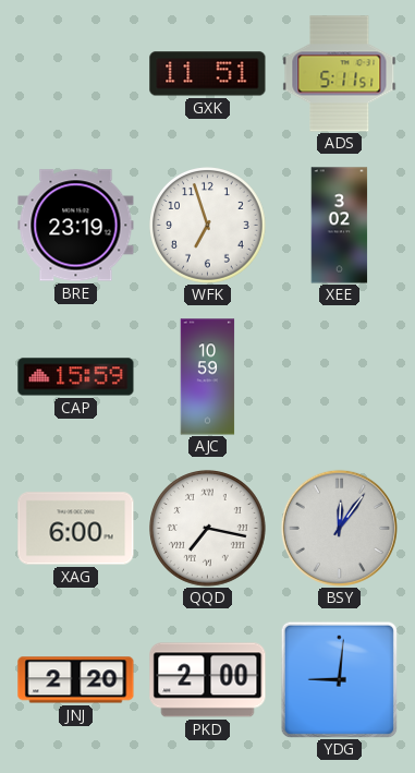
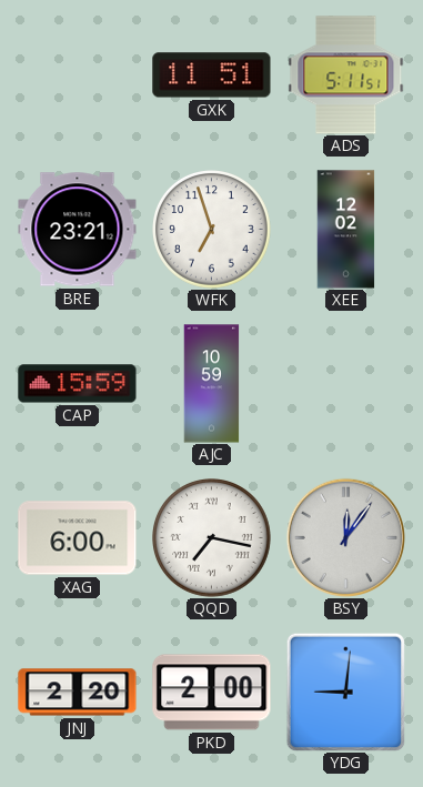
BRE: 23:19 -> 23:21 (78, 230)
XEE: 3:02 -> 12:02 (346, 230)
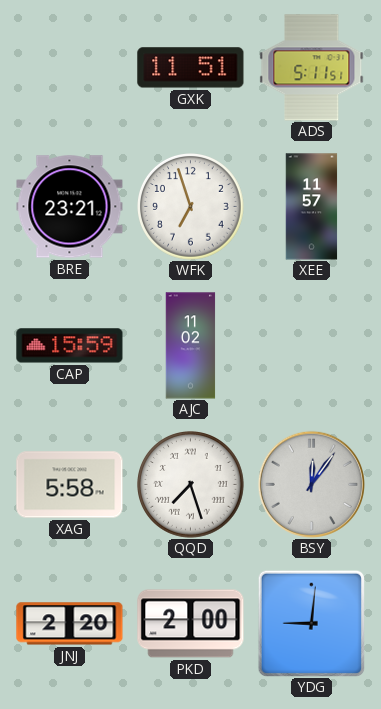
XEE: 12:02 -> 11:57 (312, 207)
AJC: 10:59 -> 11:02 (191, 346)
XAG: 6:00 -> 5:58 (70, 485)
QQD: 7:17 -> 7:27 (191, 485)
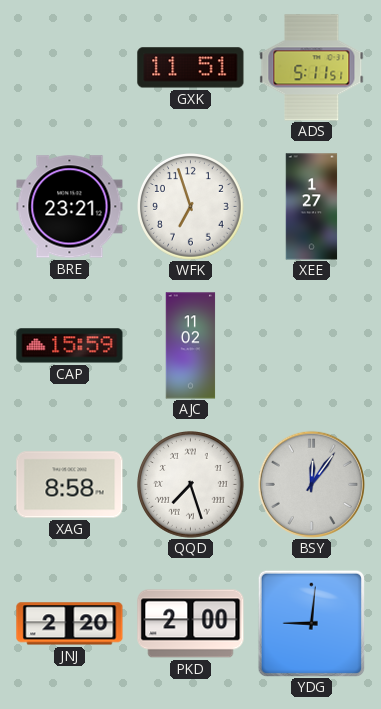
XEE: 11:57 -> 1:27 (312, 207)
XAG: 5:58 -> 8:58 (70, 485)
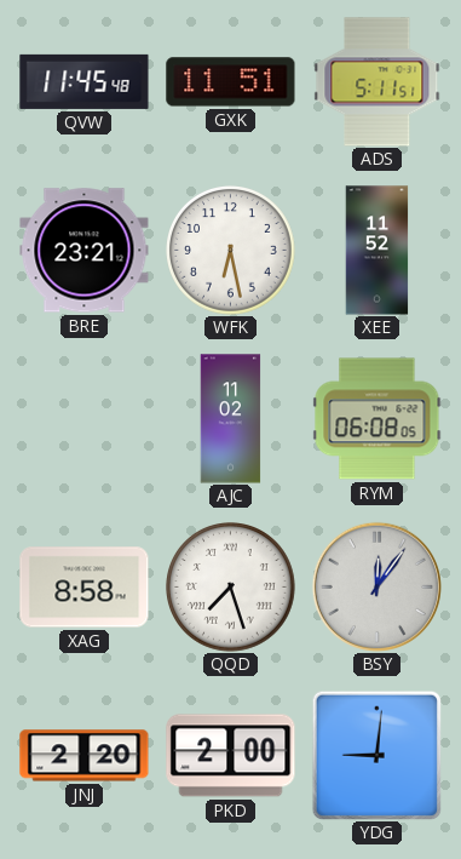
QVW: none -> 11:45 (85, 81)
WFK: 6:57 -> 6:28 (231, 251)
XEE: 1:27 -> 11:52 (378, 251)
CAP: 15:59 -> none (70, 346)
RYM: none -> 06:08 (378, 419)
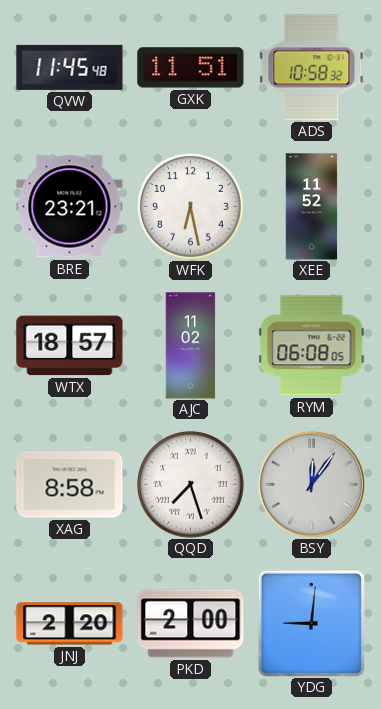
ADS: 5:11 -> 10:58 (312, 68)
WTX: none -> 18:57 (70, 346)
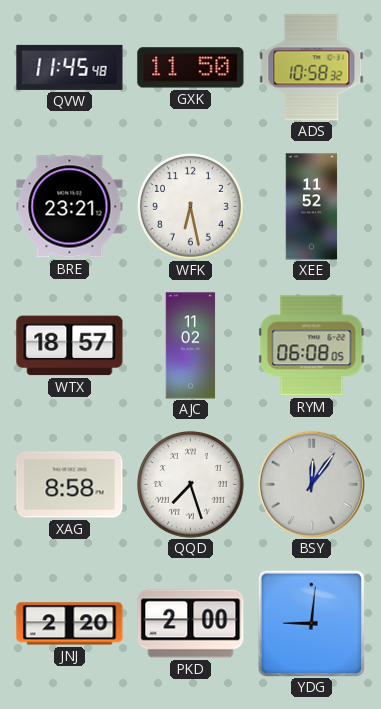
GXK: 11:51 -> 11:50 (191, 68)
